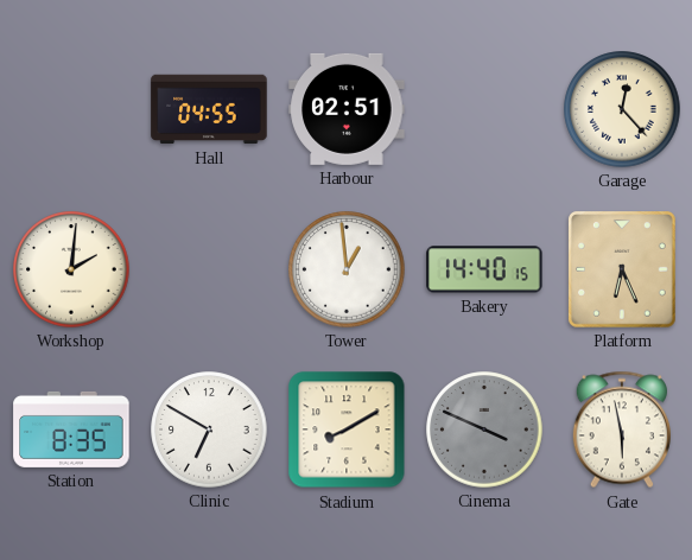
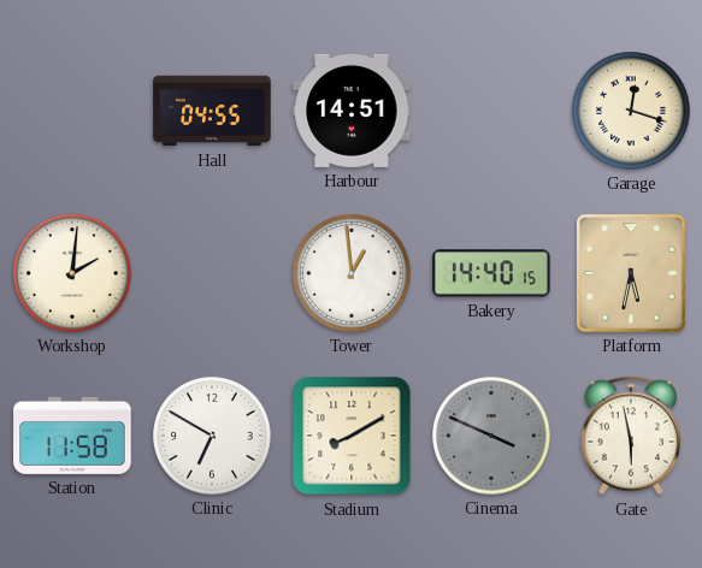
Harbour: 02:51 -> 14:51 (352, 111)
Garage: 12:23 -> 12:18 (631, 111)
Platform: 6:26 -> 5:32 (632, 274)
Station: 8:35 -> 11:58 (72, 436)
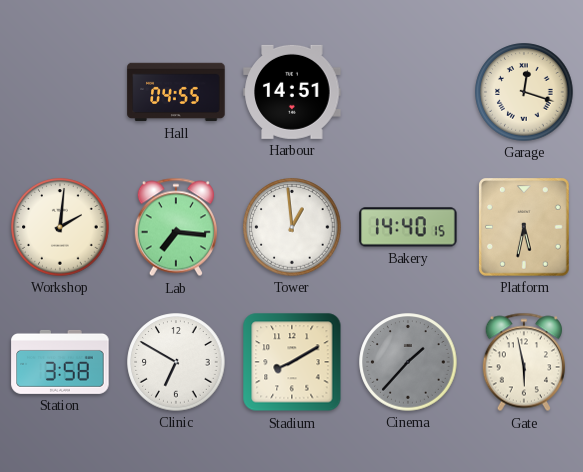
Lab: none -> 7:16 (176, 227)
Station: 11:58 -> 3:58 (60, 362)
Cinema: 3:49 -> 1:37 (408, 362)
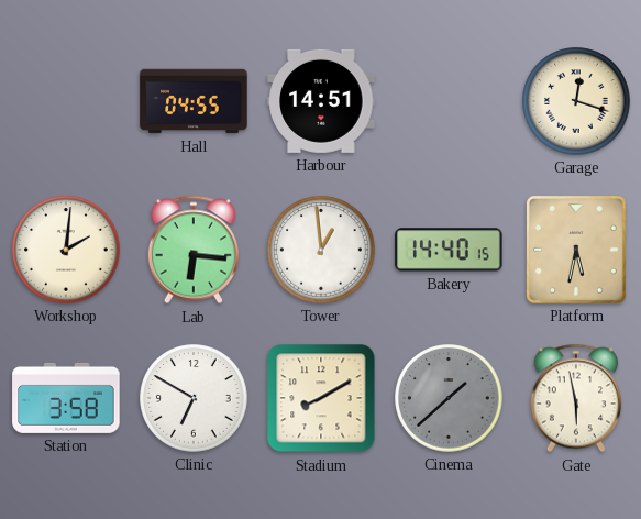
Lab: 7:16 -> 6:16 (194, 250)
Cinema: 1:37 -> 1:38 (449, 398)
